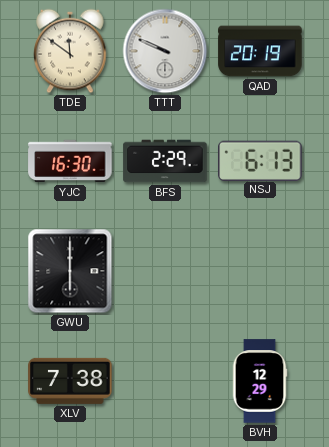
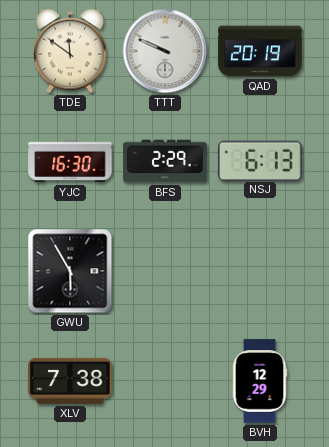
GWU: 6:00 -> 5:55 (70, 271)
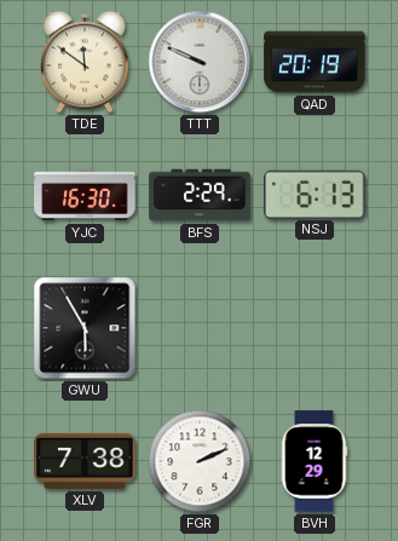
FGR: none -> 2:11 (200, 461)
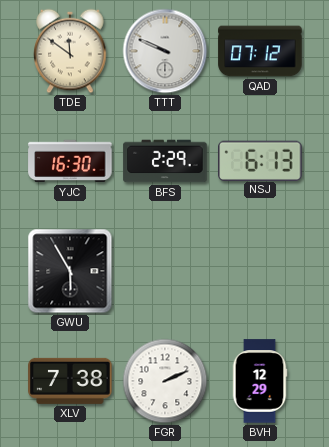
QAD: 20:19 -> 07:12 (260, 51)
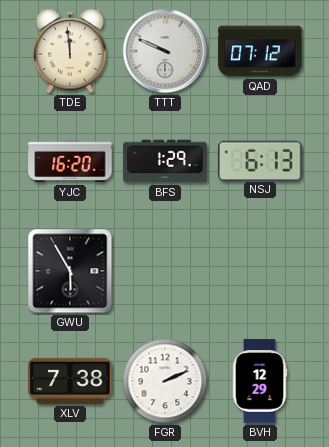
TDE: 11:51 -> 11:59 (70, 51)
YJC: 16:30 -> 16:20 (70, 161)
BFS: 2:29 -> 1:29 (165, 161)
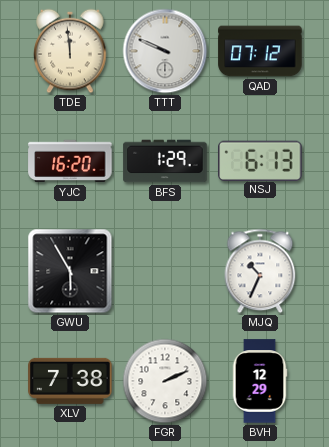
MJQ: none -> 10:34 (260, 271)
